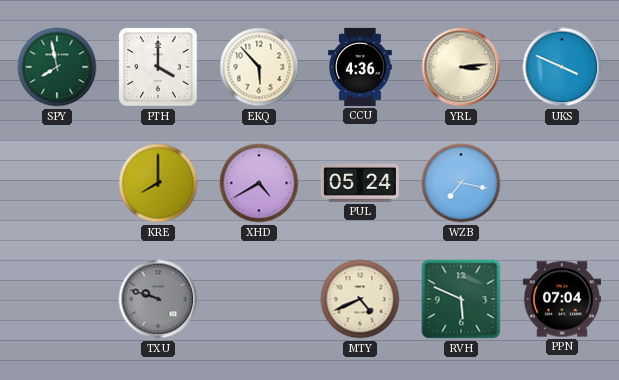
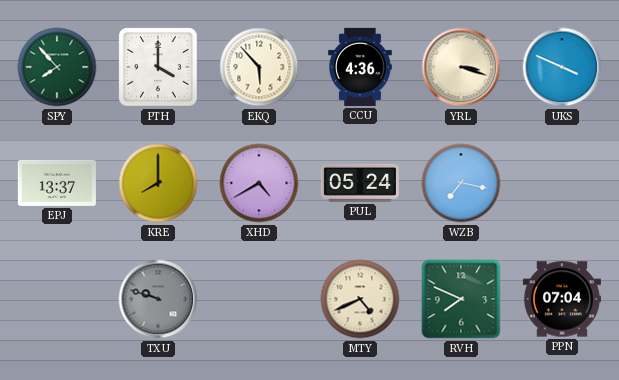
SPY: 7:58 -> 7:53 (57, 67)
YRL: 3:14 -> 3:18 (461, 67)
EPJ: none -> 13:37 (57, 183)
RVH: 5:49 -> 7:49 (461, 299)
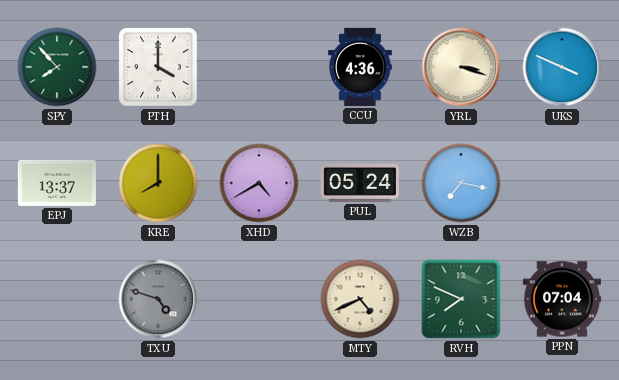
EKQ: 5:53 -> none (259, 67)
TXU: 9:48 -> 4:48 (158, 299)
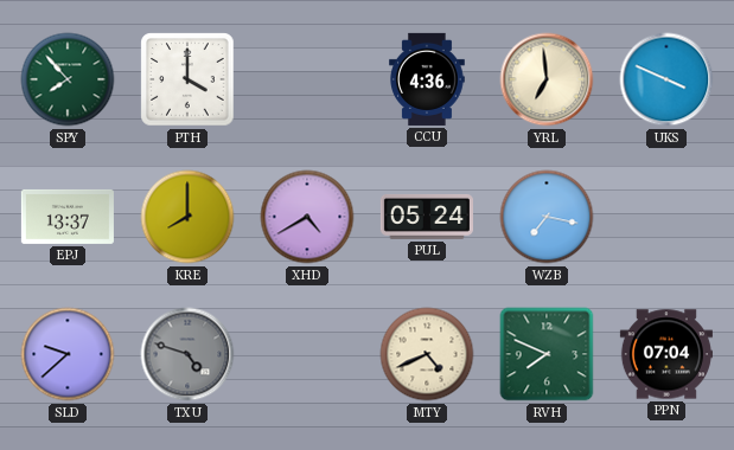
YRL: 3:18 -> 6:59 (547, 79)
SLD: none -> 9:38 (68, 354)
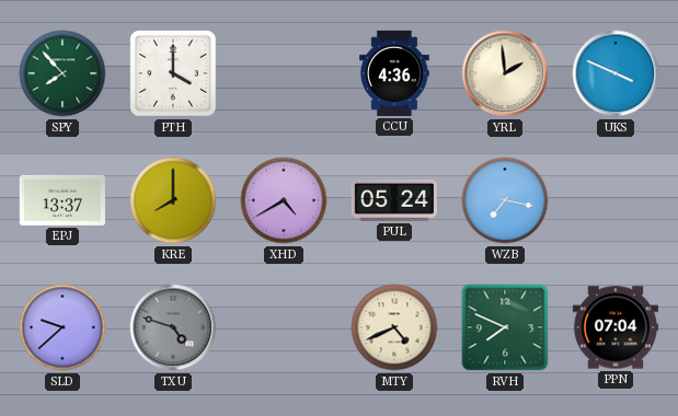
YRL: 6:59 -> 1:59 (505, 73)
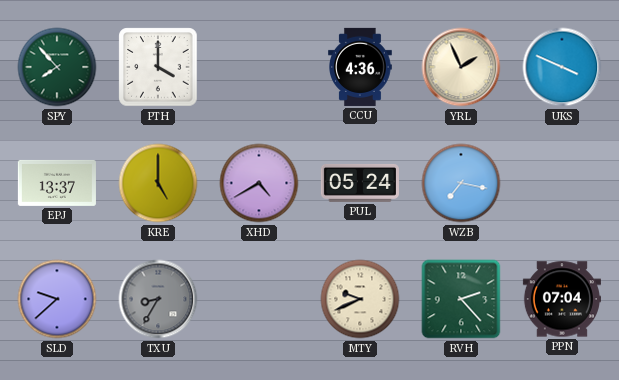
YRL: 1:59 -> 1:56 (461, 67)
KRE: 8:00 -> 5:00 (158, 183)
TXU: 4:48 -> 8:35 (158, 299)
MTY: 4:41 -> 9:41 (360, 299)
RVH: 7:49 -> 2:23 (461, 299)
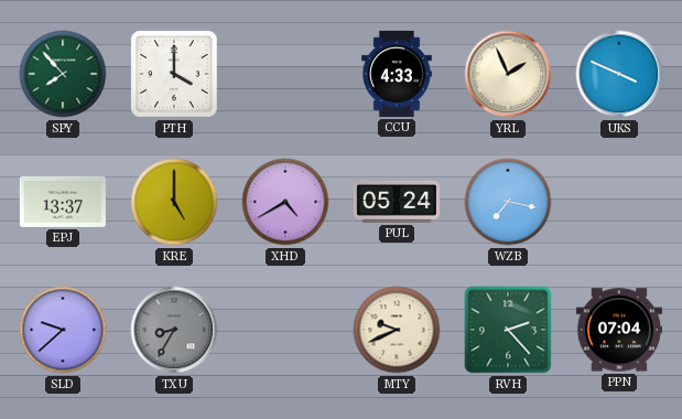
CCU: 4:36 -> 4:33 (398, 74)
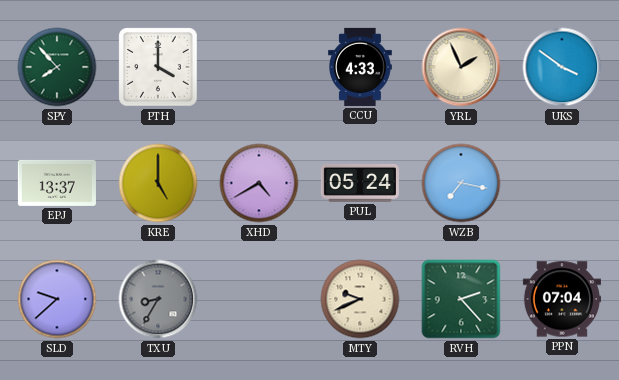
UKS: 3:49 -> 3:51 (562, 67)
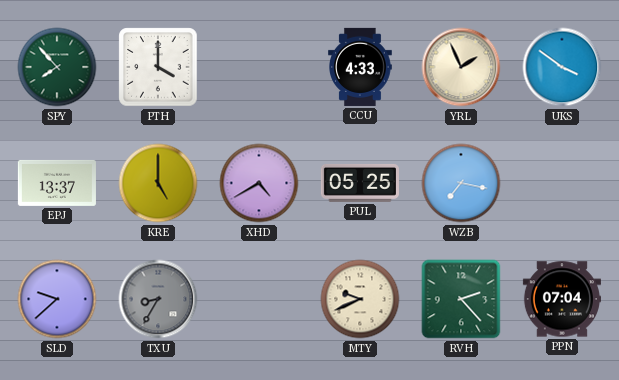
PUL: 05:24 -> 05:25 (360, 183)
